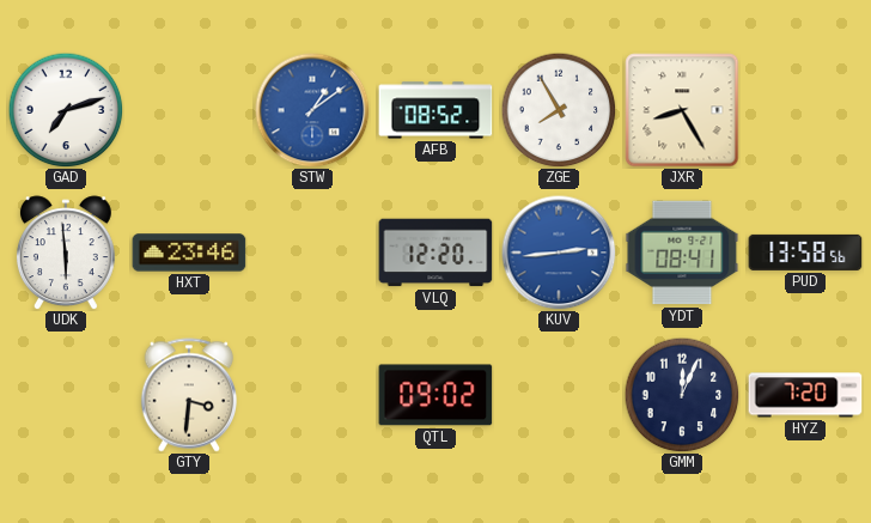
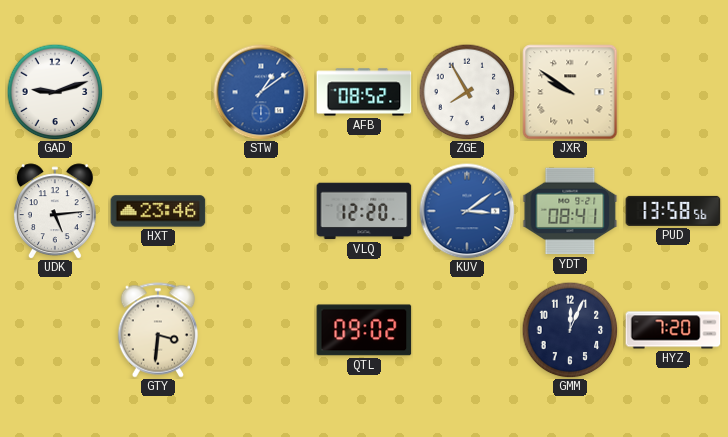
GAD: 7:12 -> 9:12 (55, 92)
JXR: 8:25 -> 9:51 (570, 92)
UDK: 5:59 -> 5:14 (55, 211)
KUV: 2:44 -> 3:09 (467, 211)
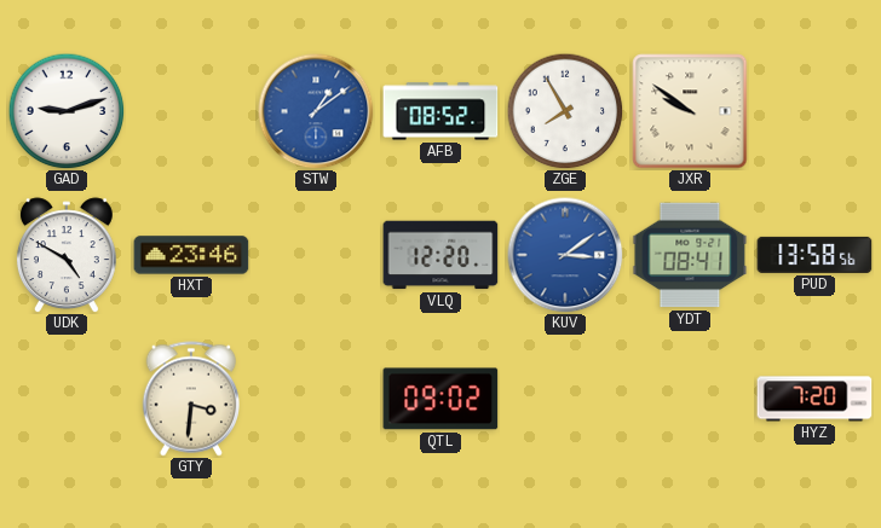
UDK: 5:14 -> 4:50 (67, 255)
GMM: 12:04 -> none (570, 330)
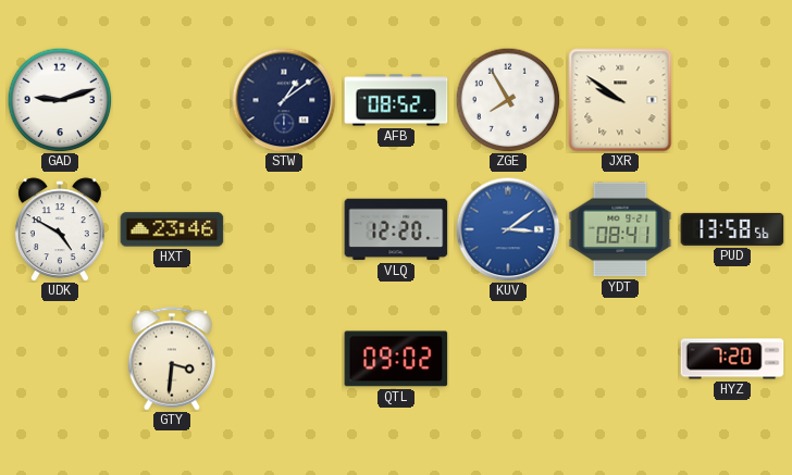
STW dial: blue -> navy (284, 100)
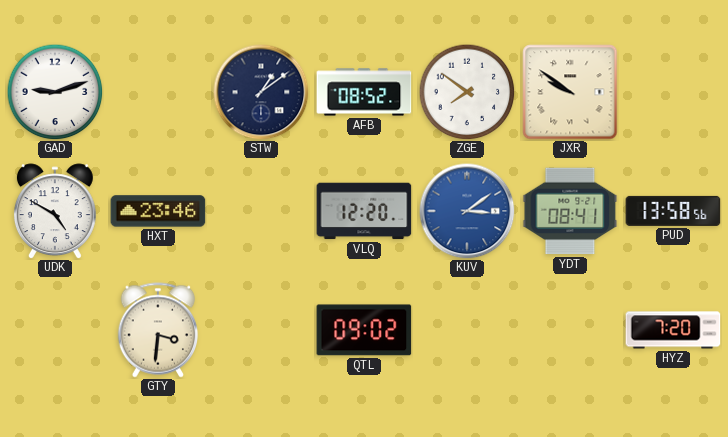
ZGE: 7:55 -> 7:51 (467, 92)
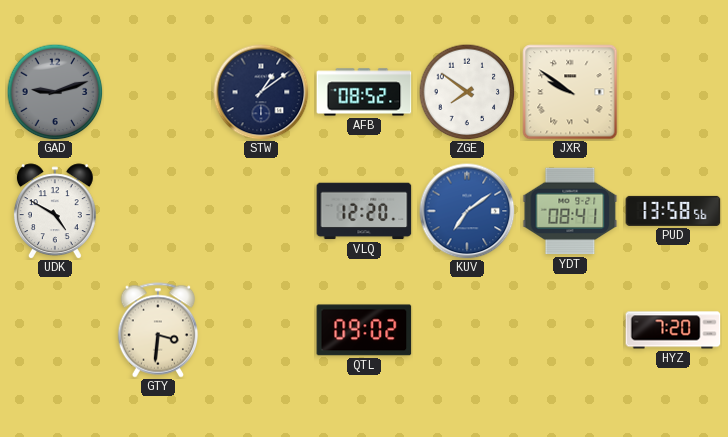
GAD dial: white -> grey (55, 92)
HXT: 23:46 -> none (158, 211)
KUV: 3:09 -> 7:09 (467, 211)
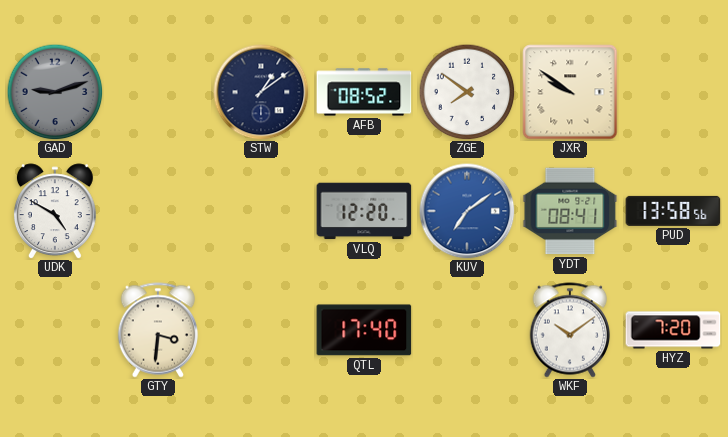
QTL: 09:02 -> 17:40 (364, 330)
WKF: none -> 10:09 (570, 330)
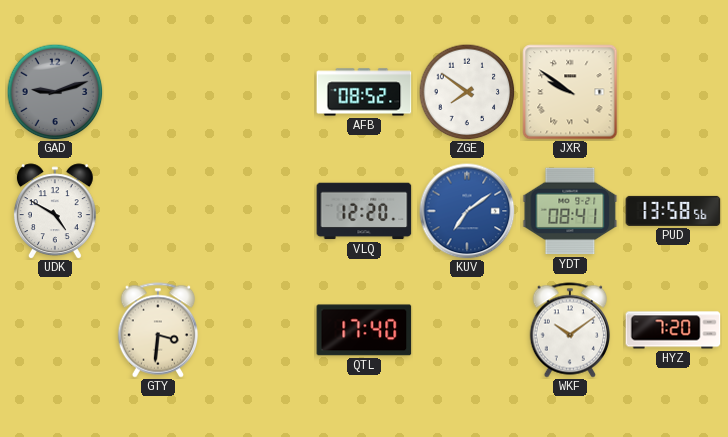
STW: 1:09 -> none (261, 92)
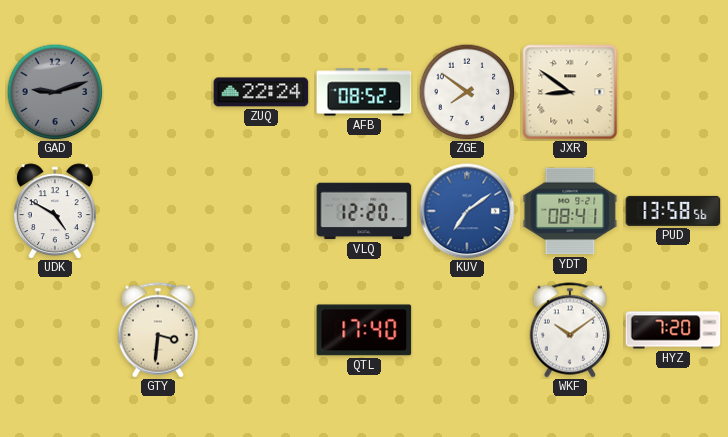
ZUQ: none -> 22:24 (261, 92)
JXR: 9:51 -> 8:51 (570, 92)
